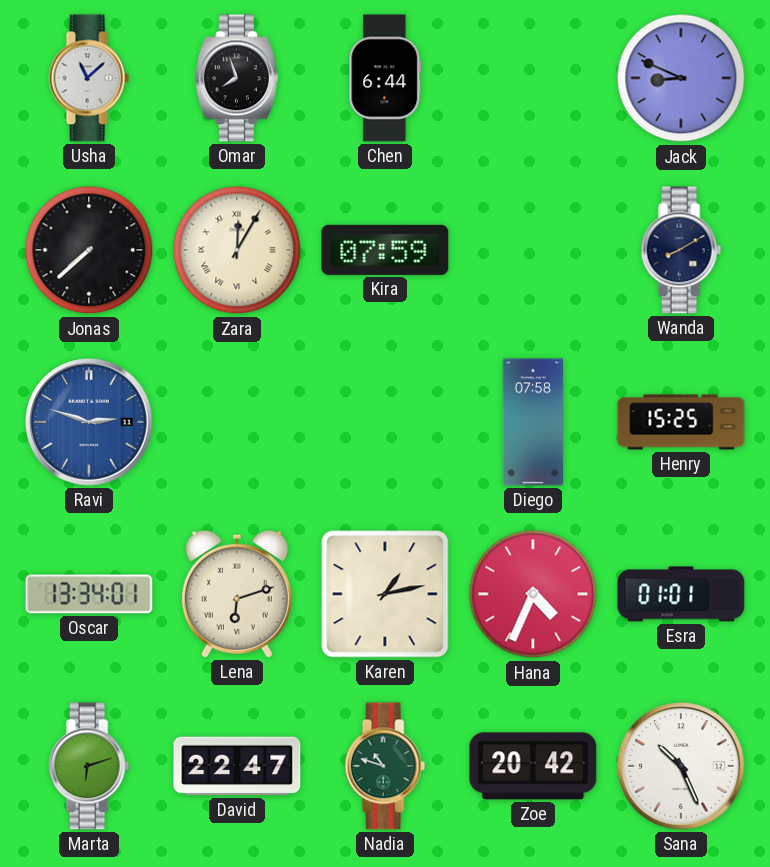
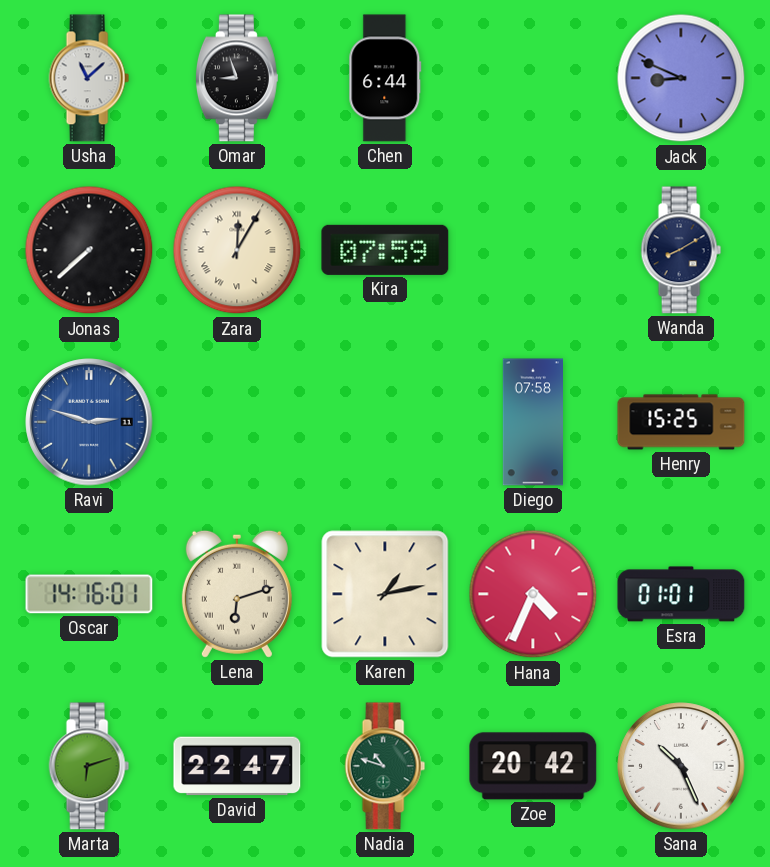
Omar: 7:57 -> 8:57 (237, 78)
Oscar: 13:34 -> 14:16 (89, 594)
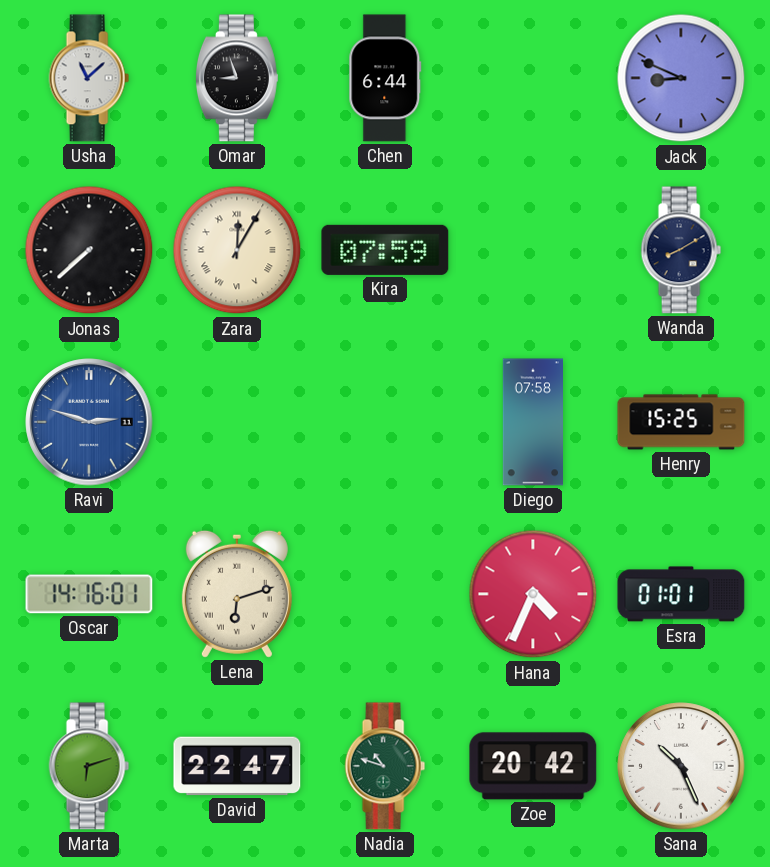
Karen: 1:13 -> none (385, 594)
